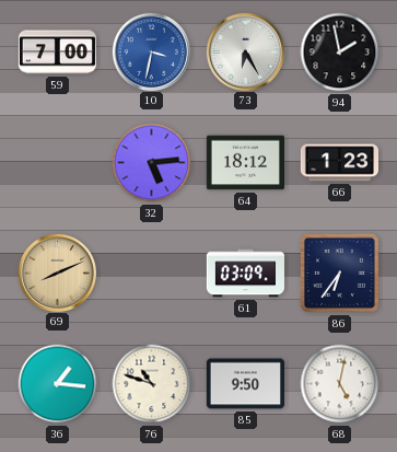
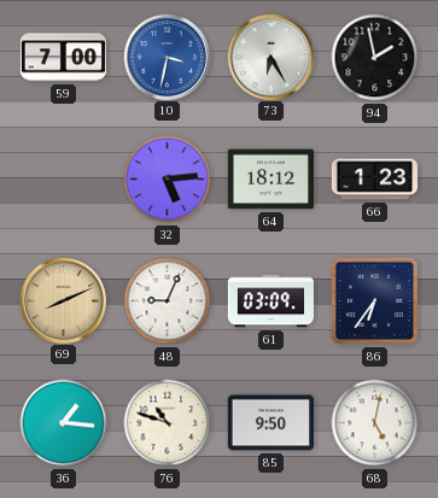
48: none -> 9:04 (168, 301)
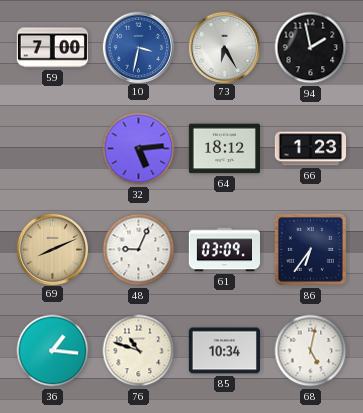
85: 9:50 -> 10:34 (224, 351)
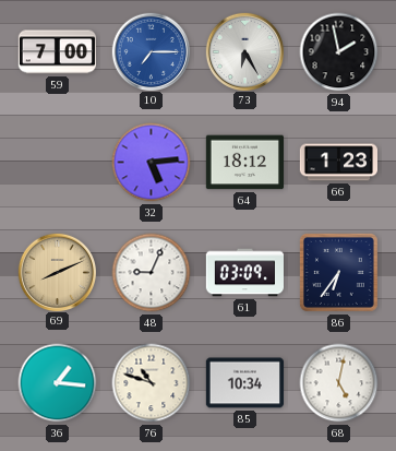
10: 3:32 -> 7:15 (151, 51)
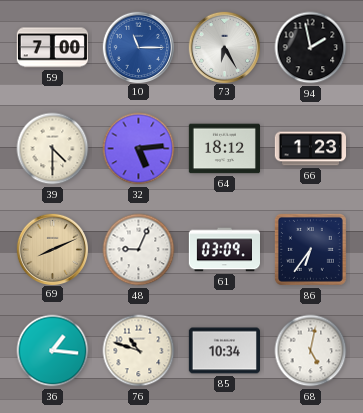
10: 7:15 -> 11:15 (138, 47)
39: none -> 4:30 (53, 149)
